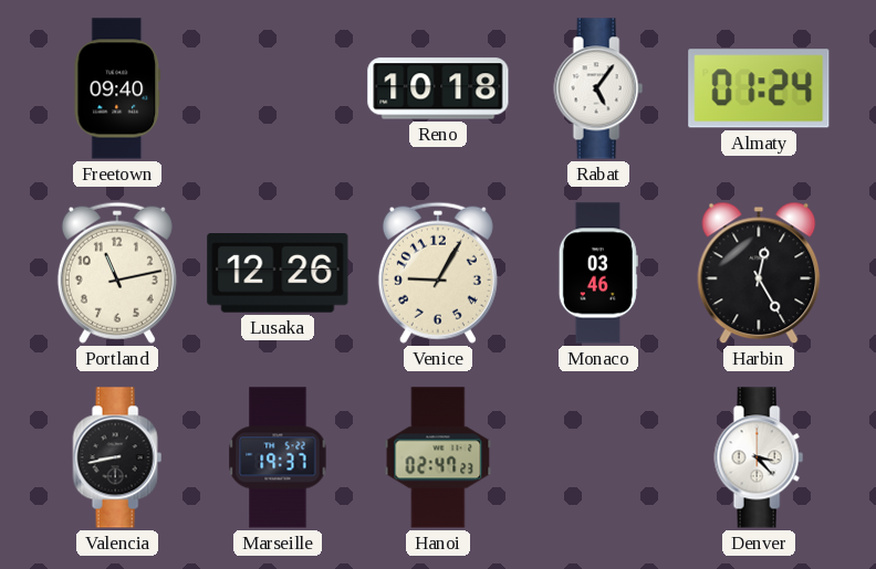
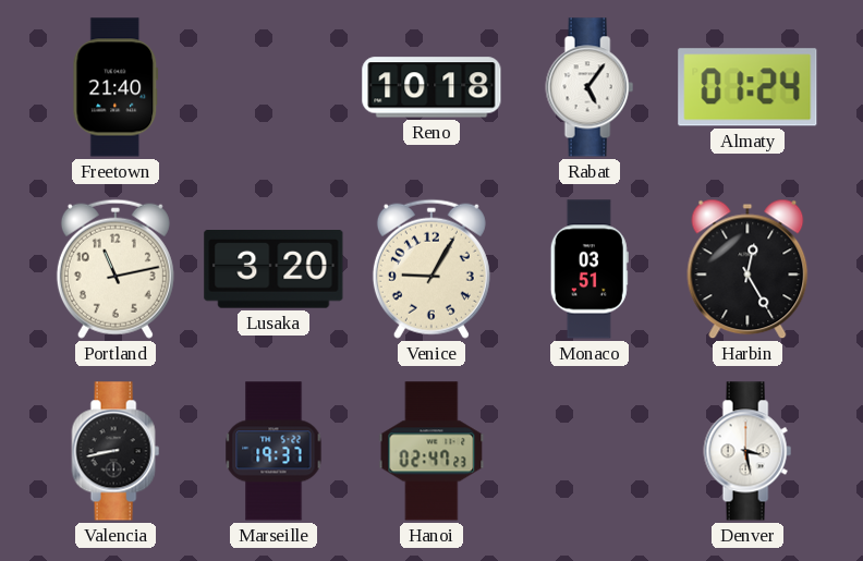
Freetown: 09:40 -> 21:40 (116, 87)
Lusaka: 12:26 -> 3:20 (274, 270)
Monaco: 03:46 -> 03:51 (589, 269)
Denver: 3:23 -> 3:28 (747, 451)
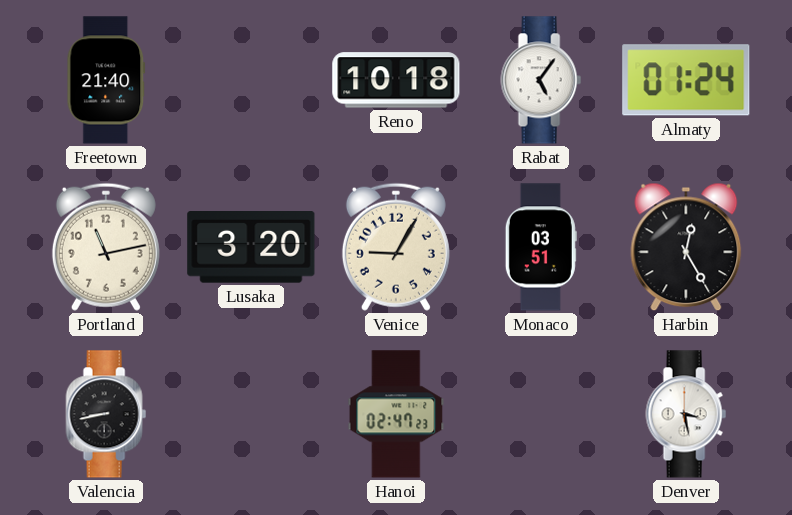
Marseille: 19:37 -> none (274, 451)
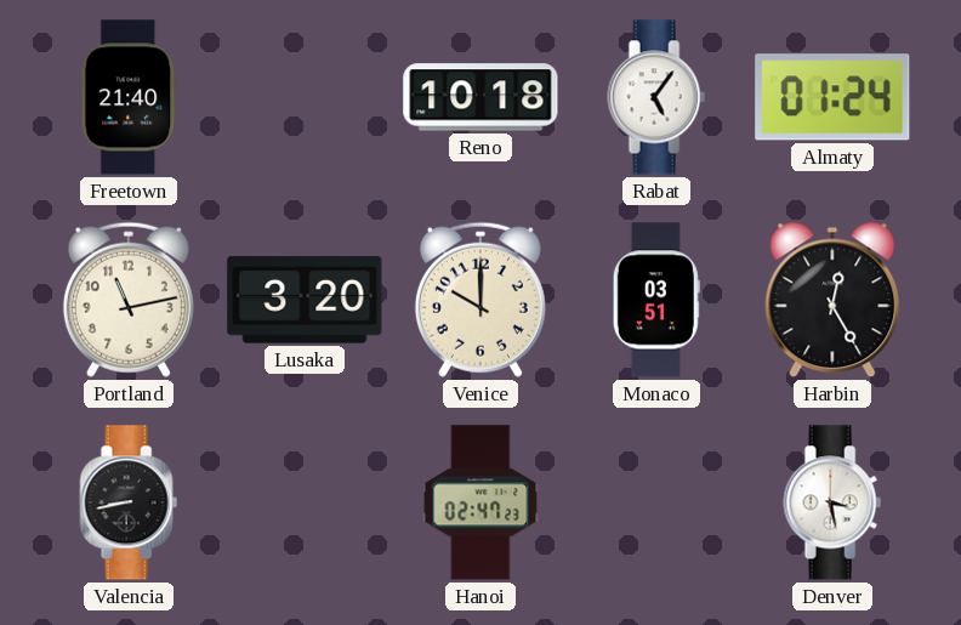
Venice: 9:05 -> 10:00 (480, 300)
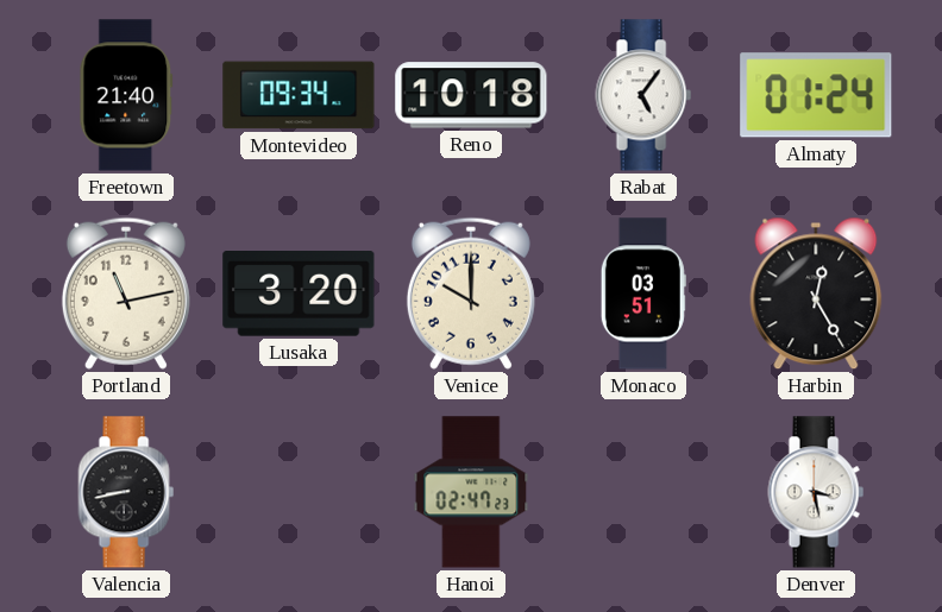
Montevideo: none -> 09:34 (299, 95)
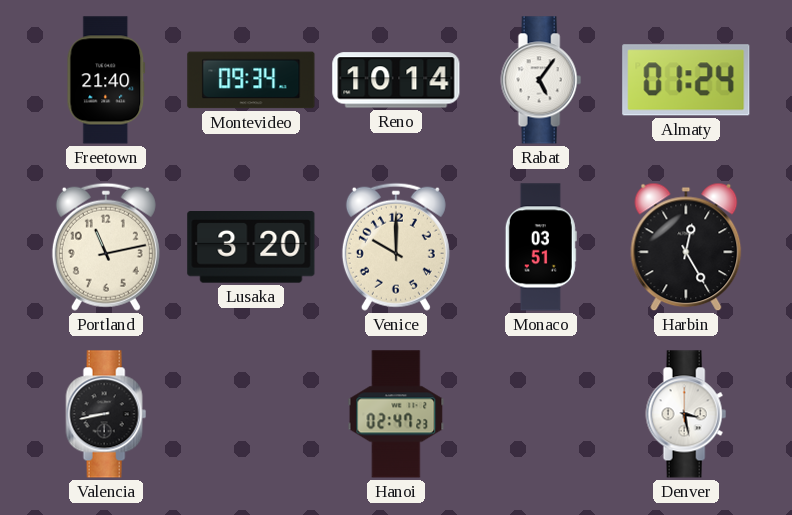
Reno: 10:18 -> 10:14 (396, 80)
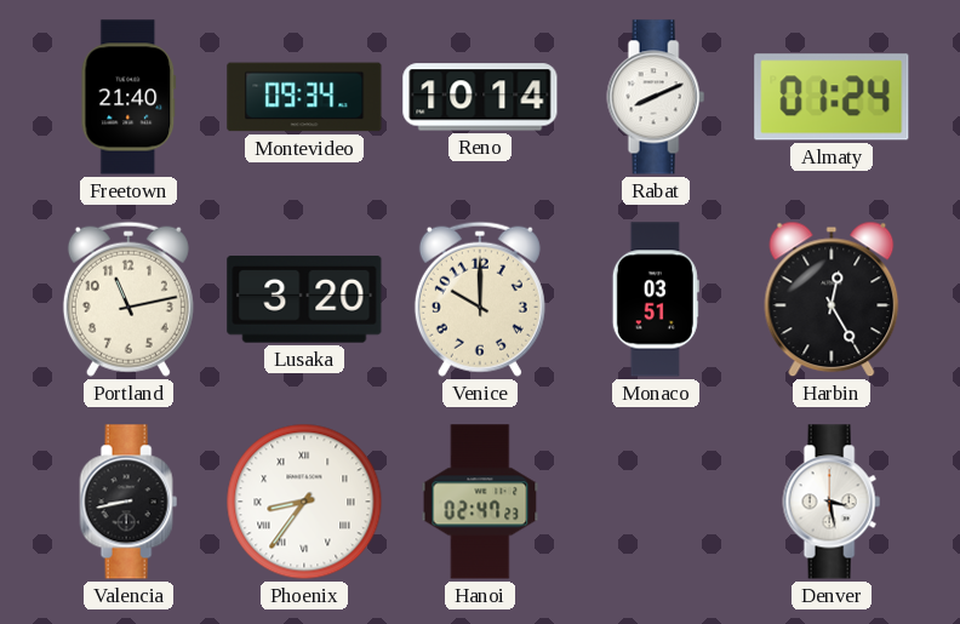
Rabat: 5:06 -> 8:11 (656, 97)
Phoenix: none -> 8:36 (304, 502)
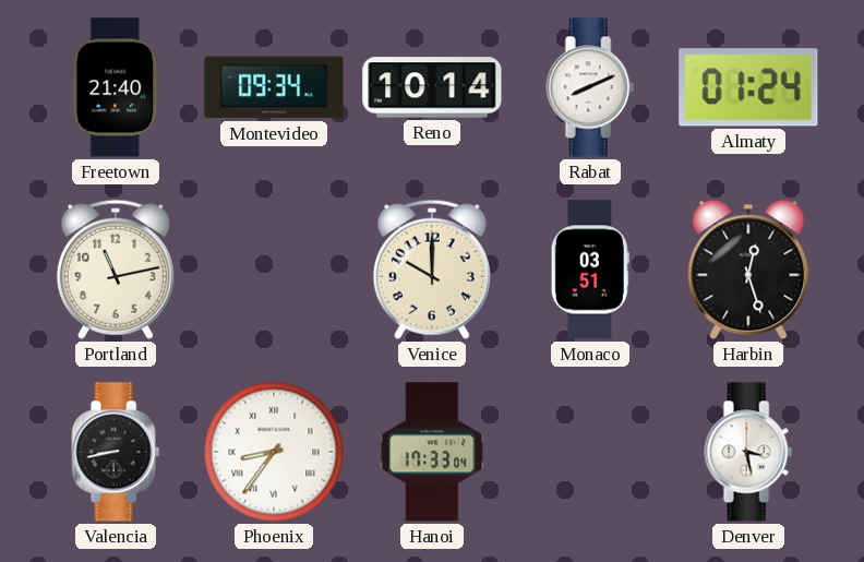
Lusaka: 3:20 -> none (304, 300)
Harbin: 12:25 -> 12:27 (748, 270)
Hanoi: 02:47 -> 17:33 (432, 452)
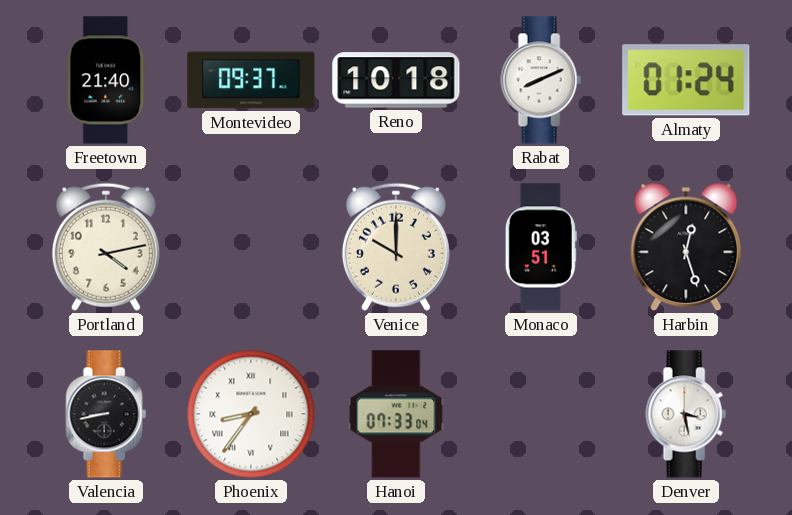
Montevideo: 09:34 -> 09:37 (251, 80)
Reno: 10:14 -> 10:18 (396, 80)
Portland: 11:13 -> 4:13 (106, 247)
Hanoi: 17:33 -> 07:33 (396, 414)
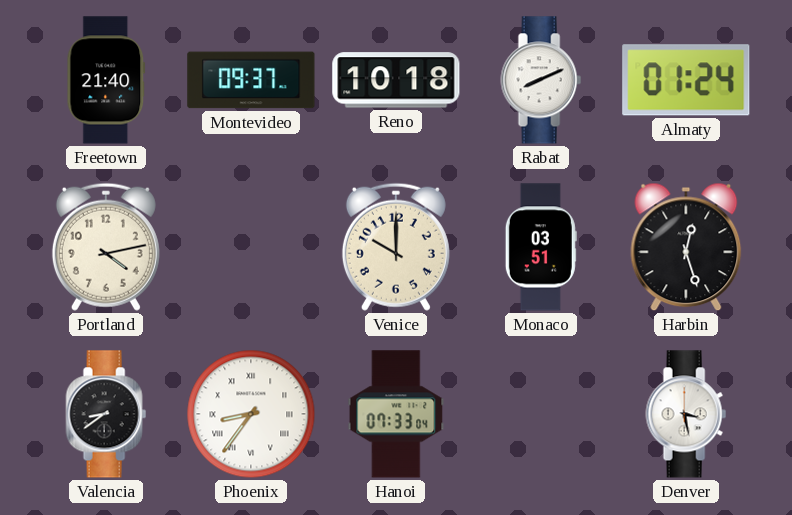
Valencia: 8:43 -> 8:39 (106, 414)
